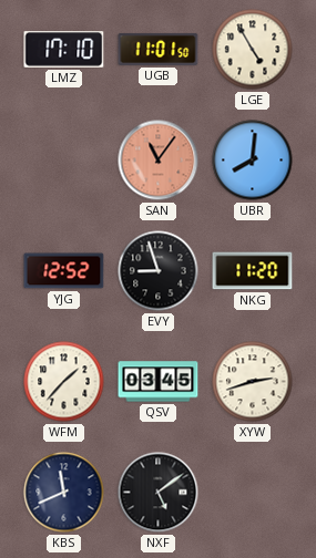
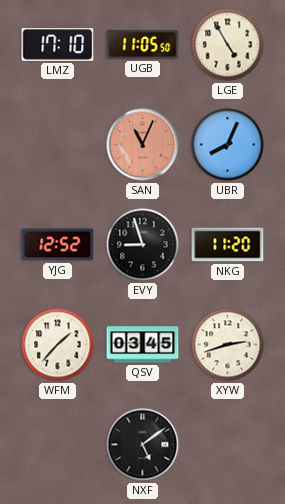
UGB: 11:01 -> 11:05 (143, 44)
SAN: 11:06 -> 11:04 (143, 145)
UBR: 8:01 -> 8:04 (228, 145)
KBS: 11:41 -> none (64, 493)
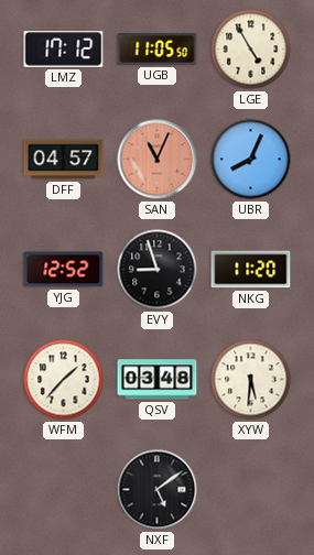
LMZ: 17:10 -> 17:12 (64, 50)
DFF: none -> 04:57 (64, 160)
QSV: 03:45 -> 03:48 (158, 380)
XYW: 2:42 -> 5:31 (251, 380)
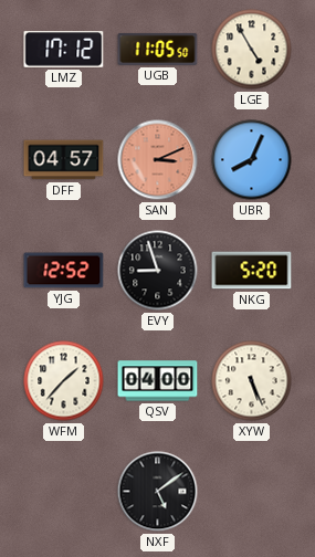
SAN: 11:04 -> 3:11 (158, 160)
NKG: 11:20 -> 5:20 (252, 271)
QSV: 03:48 -> 04:00 (158, 381)
XYW: 5:31 -> 5:26 (252, 381)
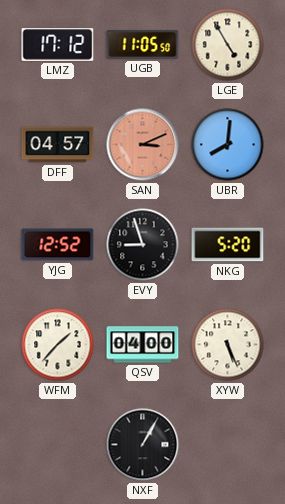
UBR: 8:04 -> 8:01 (228, 145)
NXF: 5:09 -> 1:05 (143, 445)
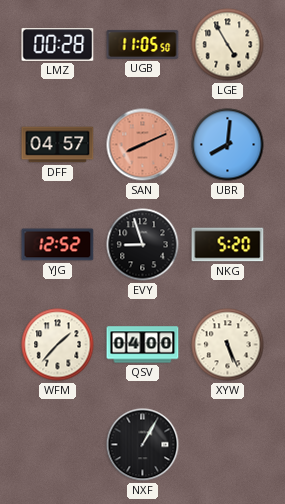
LMZ: 17:12 -> 00:28 (58, 45)
SAN: 3:11 -> 8:11 (143, 145)
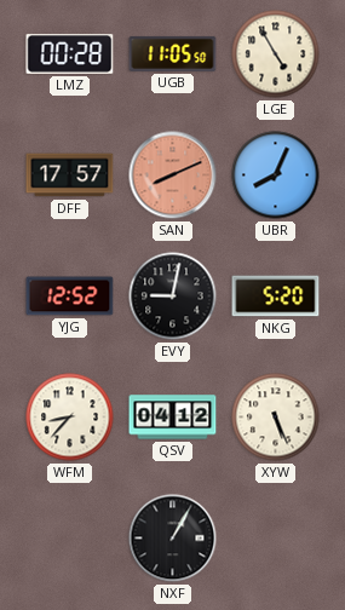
DFF: 04:57 -> 17:57 (70, 175)
UBR: 8:01 -> 8:04 (276, 175)
EVY: 8:57 -> 9:02 (173, 297)
WFM: 1:37 -> 8:37 (70, 418)
QSV: 04:00 -> 04:12 (173, 418)
